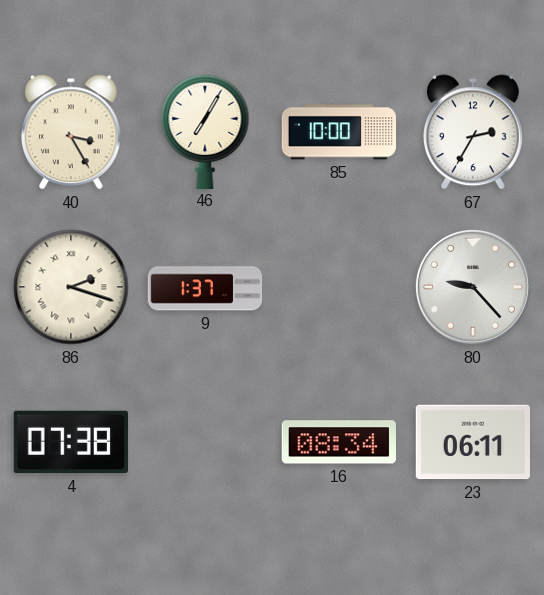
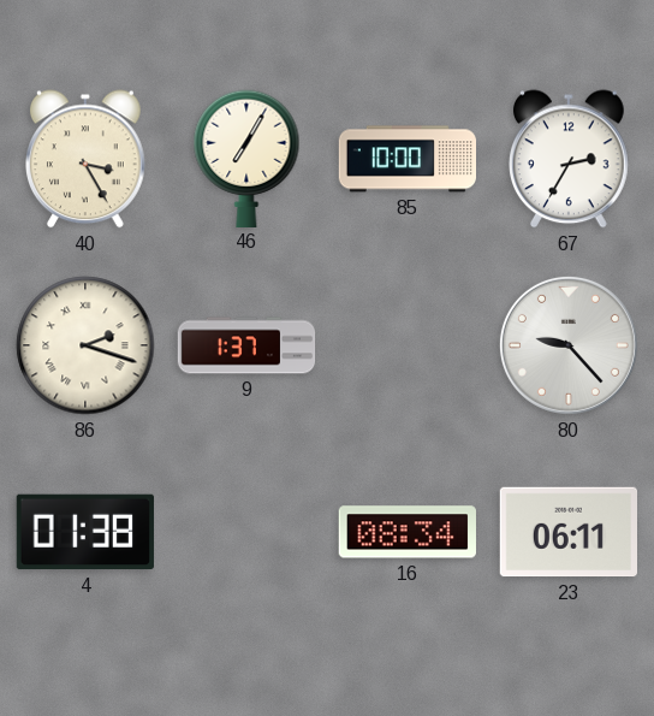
4: 07:38 -> 01:38 (85, 532)
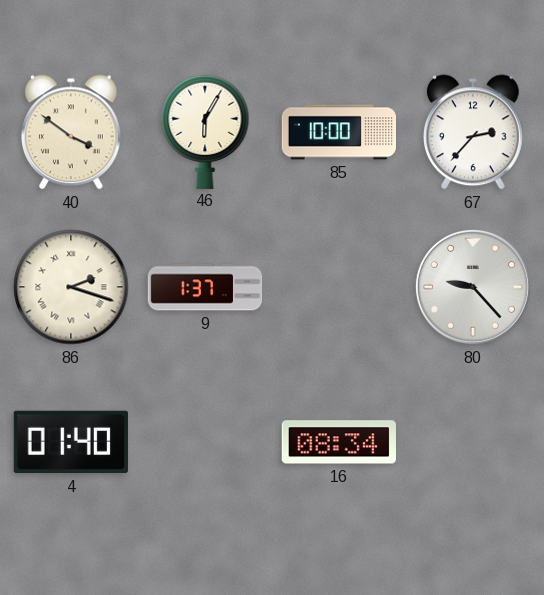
40: 3:25 -> 3:51 (72, 132)
46: 7:05 -> 6:05 (205, 131)
67: 2:35 -> 2:37 (474, 132)
4: 01:38 -> 01:40 (71, 442)
23: 06:11 -> none (567, 532)
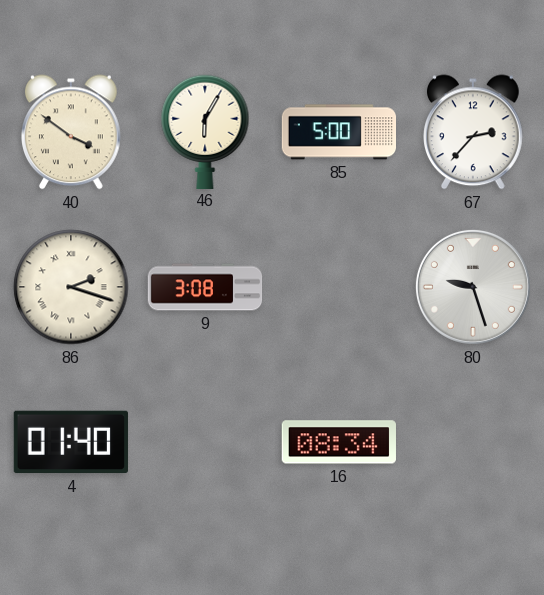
85: 10:00 -> 5:00 (338, 132)
9: 1:37 -> 3:08 (205, 287)
80: 9:23 -> 9:27 (473, 287)
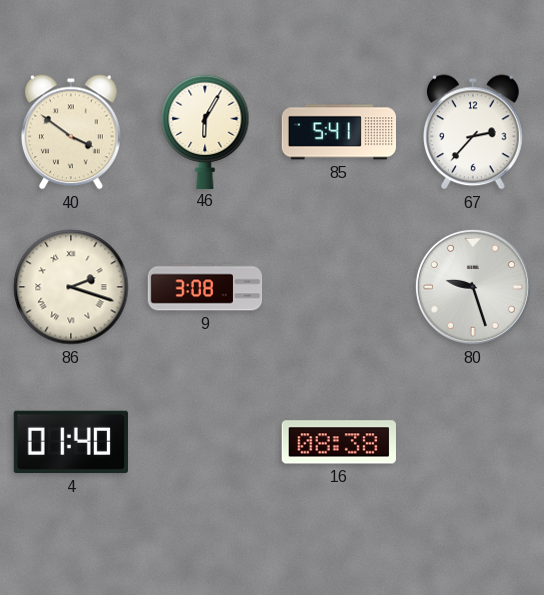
85: 5:00 -> 5:41 (338, 132)
16: 08:34 -> 08:38 (339, 442)
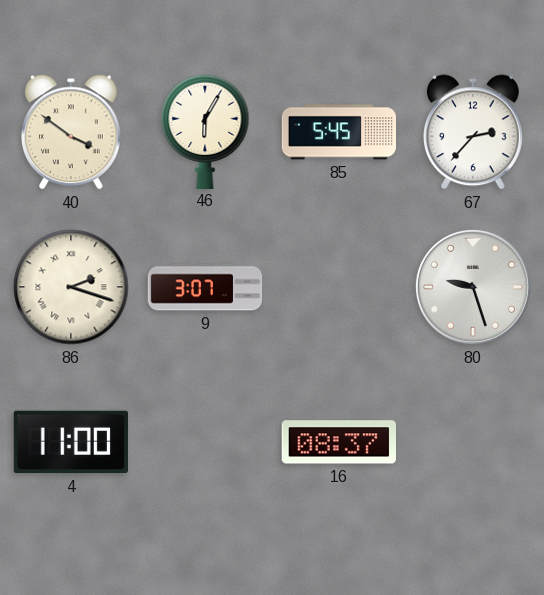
85: 5:41 -> 5:45 (338, 132)
9: 3:08 -> 3:07 (205, 287)
4: 01:40 -> 11:00 (71, 442)
16: 08:38 -> 08:37 (339, 442)
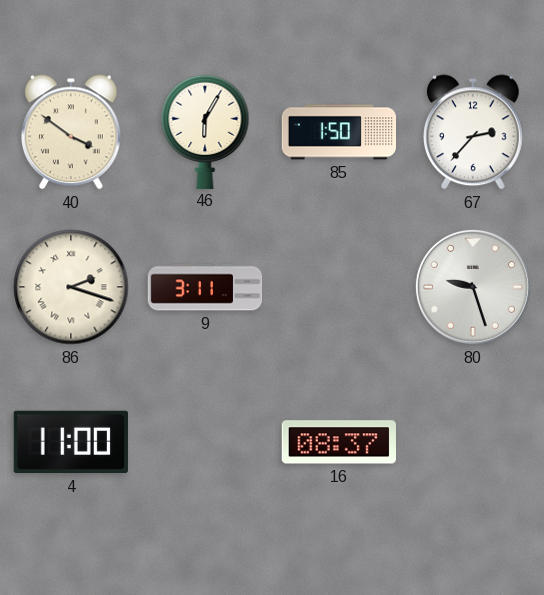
85: 5:45 -> 1:50 (338, 132)
9: 3:07 -> 3:11 (205, 287)
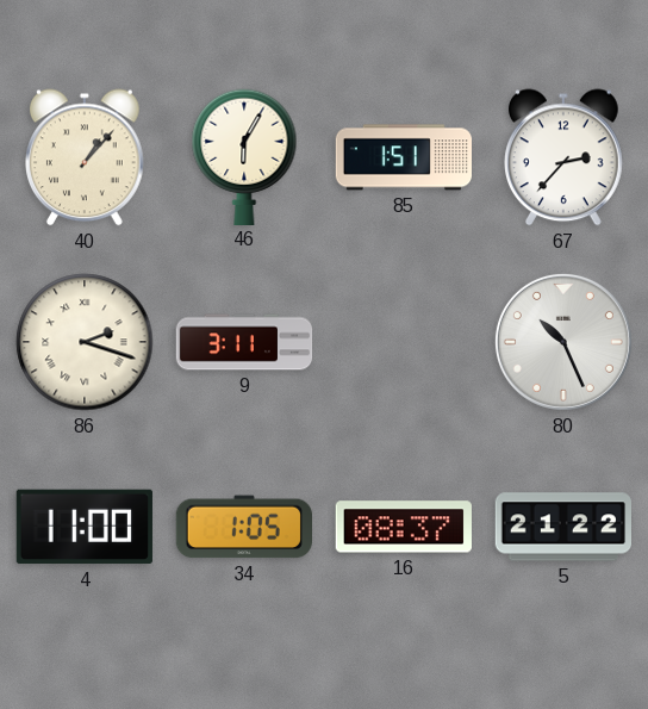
40: 3:51 -> 1:07 (86, 157)
85: 1:50 -> 1:51 (403, 157)
80: 9:27 -> 10:26 (563, 342)
34: none -> 1:05 (244, 527)
5: none -> 21:22 (562, 527)
